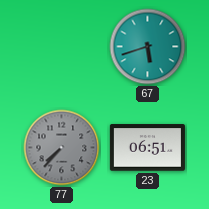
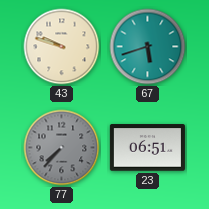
43: none -> 9:48 (62, 47)
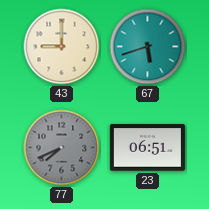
43: 9:48 -> 9:00 (62, 47)
77: 7:37 -> 7:41 (62, 148)
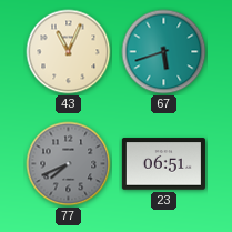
43: 9:00 -> 11:04 (69, 52)
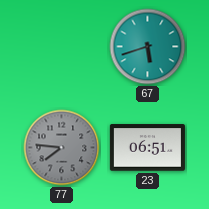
43: 11:04 -> none (69, 52)
77: 7:41 -> 7:46 (62, 148)
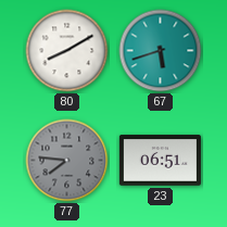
80: none -> 8:10 (67, 51)
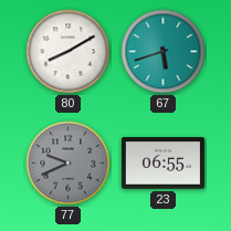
77: 7:46 -> 9:41 (69, 164)
23: 06:51 -> 06:55 (162, 164)
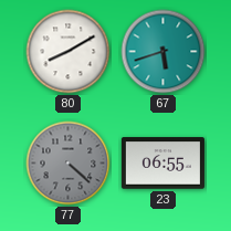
77: 9:41 -> 4:22 (69, 164)
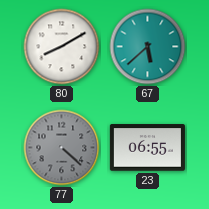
67: 5:42 -> 5:38 (148, 47)
